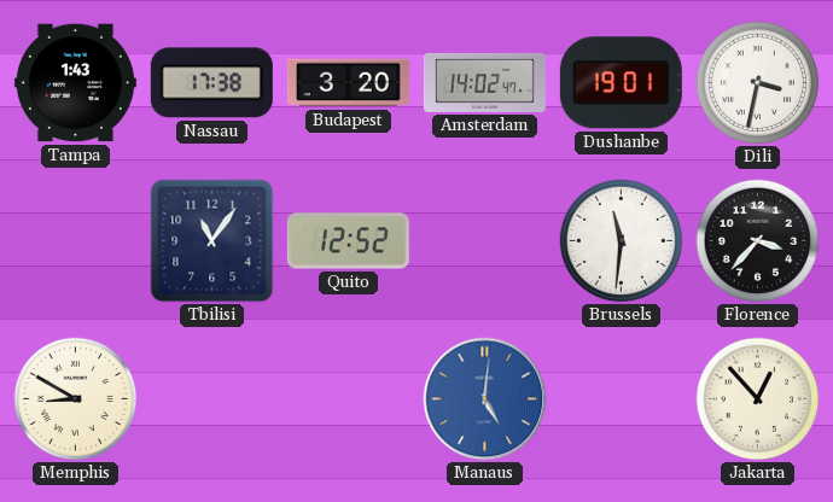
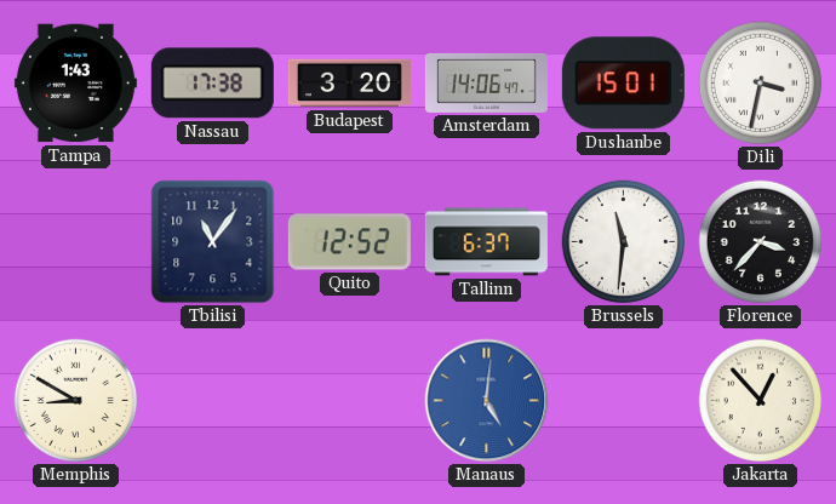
Amsterdam: 14:02 -> 14:06 (486, 82)
Dushanbe: 19:01 -> 15:01 (623, 84)
Tallinn: none -> 6:37 (486, 242)
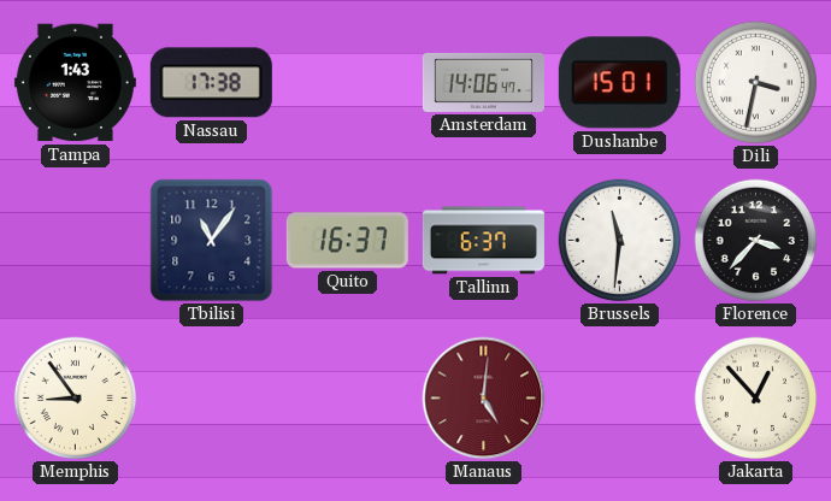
Budapest: 3:20 -> none (349, 84)
Quito: 12:52 -> 16:37 (347, 241)
Memphis: 8:50 -> 8:54 (76, 399)
Manaus dial: blue -> burgundy (484, 399)
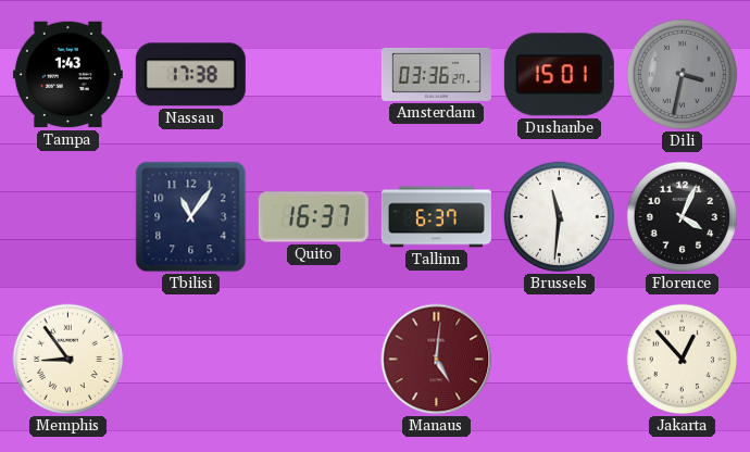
Amsterdam: 14:06 -> 03:36 (436, 74)
Dili dial: white -> grey (683, 75)
Florence: 3:37 -> 4:04 (683, 217)
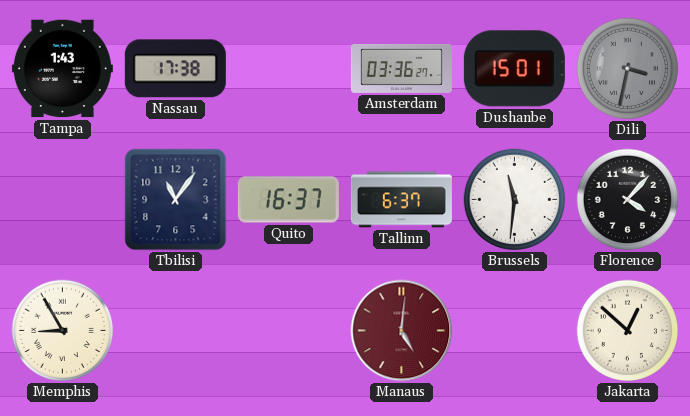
Florence: 4:04 -> 4:07 (628, 200)
Memphis: 8:54 -> 8:55 (63, 331)
Jakarta: 12:53 -> 12:52 (628, 331)
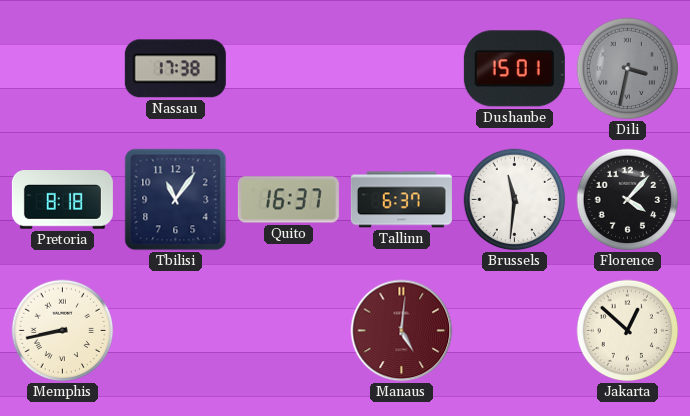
Tampa: 1:43 -> none (62, 69)
Amsterdam: 03:36 -> none (401, 68)
Pretoria: none -> 8:18 (62, 200)
Memphis: 8:55 -> 8:43 (63, 331)
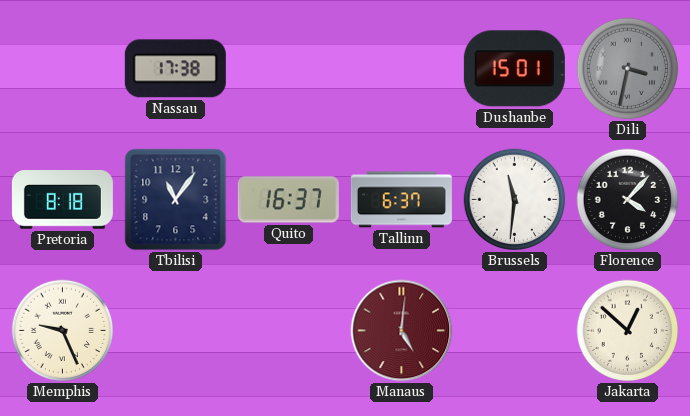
Memphis: 8:43 -> 9:26 (63, 331)
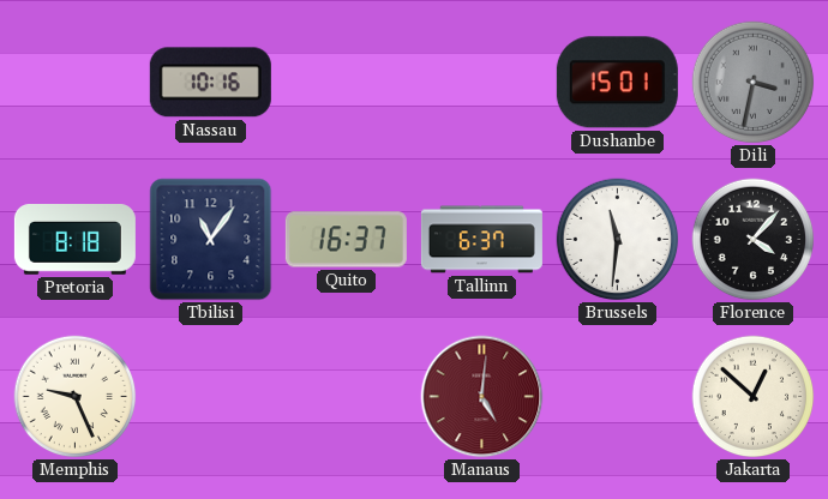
Nassau: 17:38 -> 10:16 (210, 83)
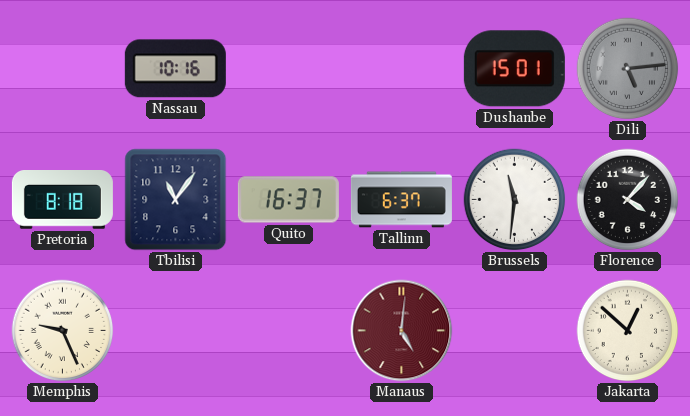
Dili: 3:32 -> 5:14 (628, 69)
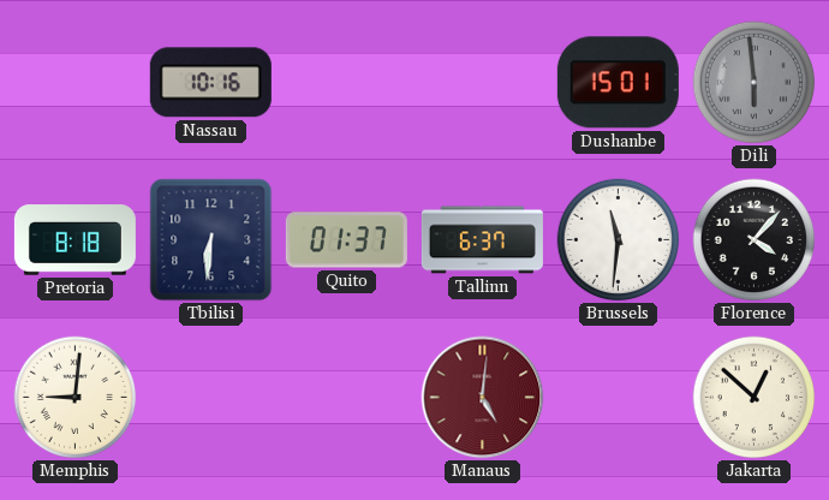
Dili: 5:14 -> 5:59 (755, 83)
Tbilisi: 11:06 -> 6:31 (211, 240)
Quito: 16:37 -> 01:37 (346, 240)
Memphis: 9:26 -> 9:01 (76, 398)
